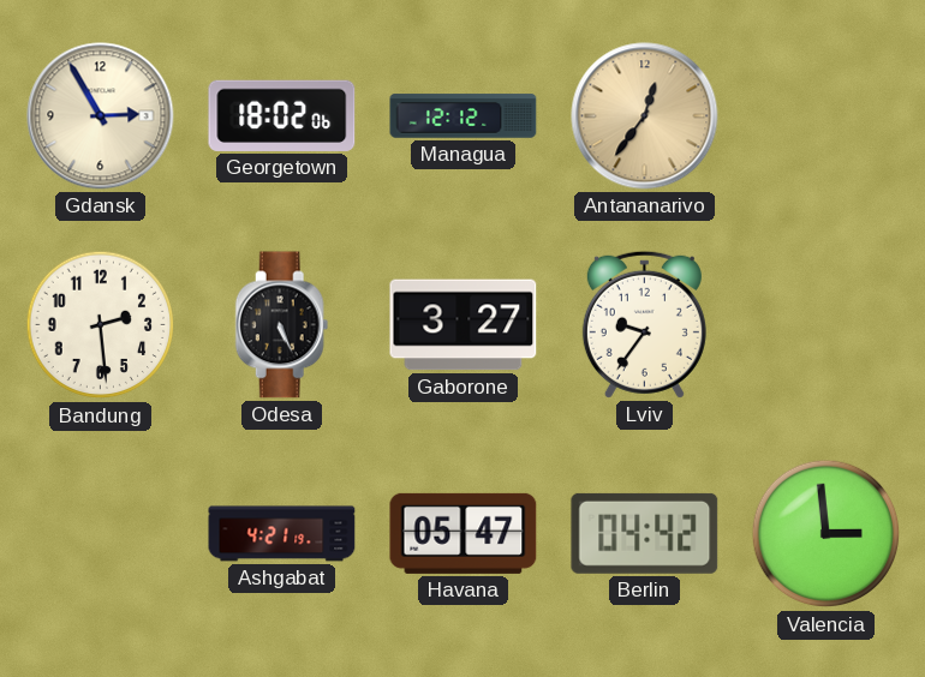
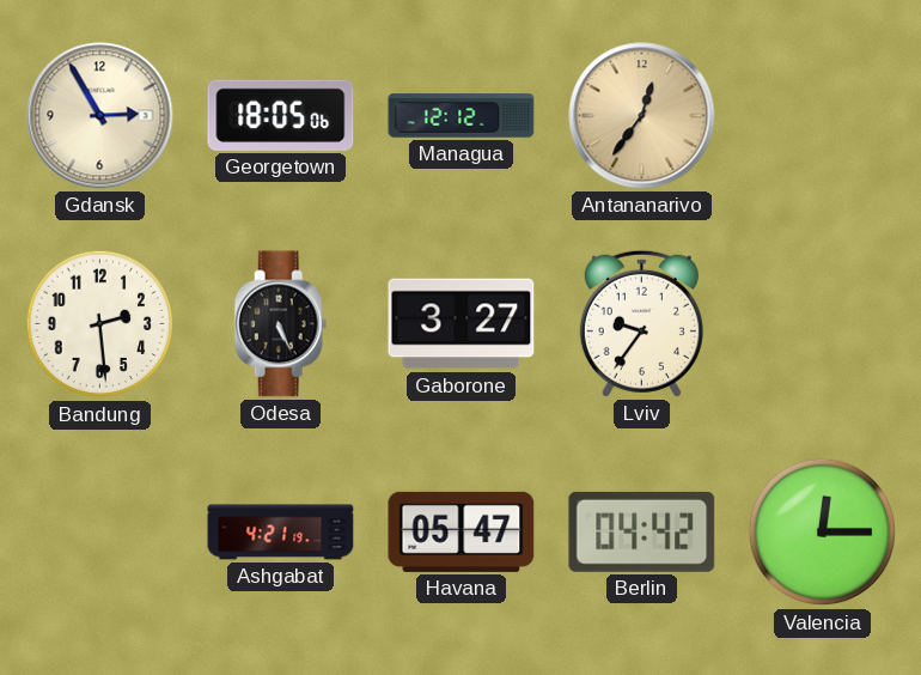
Georgetown: 18:02 -> 18:05 (281, 115)
Valencia: 2:59 -> 12:15 (823, 533)
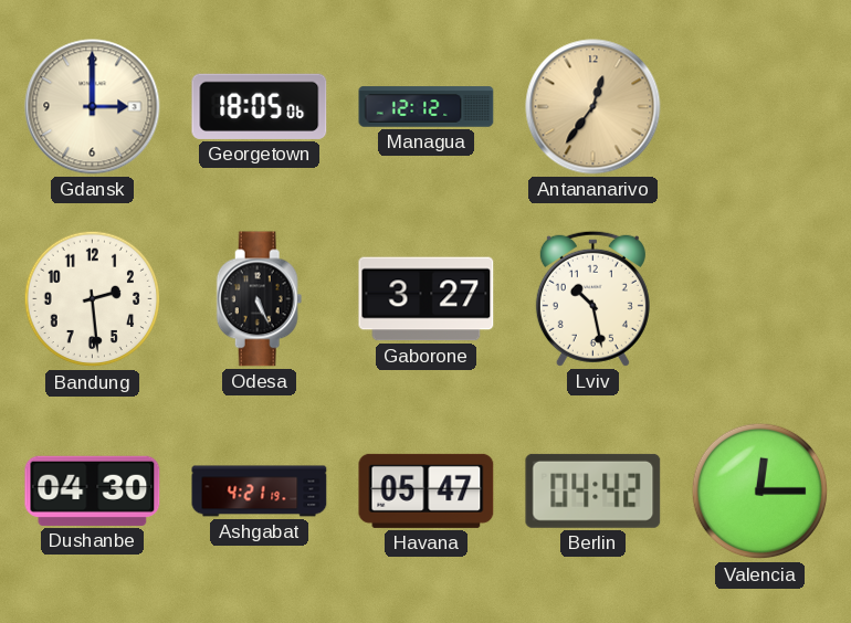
Gdansk: 2:55 -> 3:00 (93, 107)
Lviv: 9:36 -> 10:28 (592, 298)
Dushanbe: none -> 04:30 (93, 490)
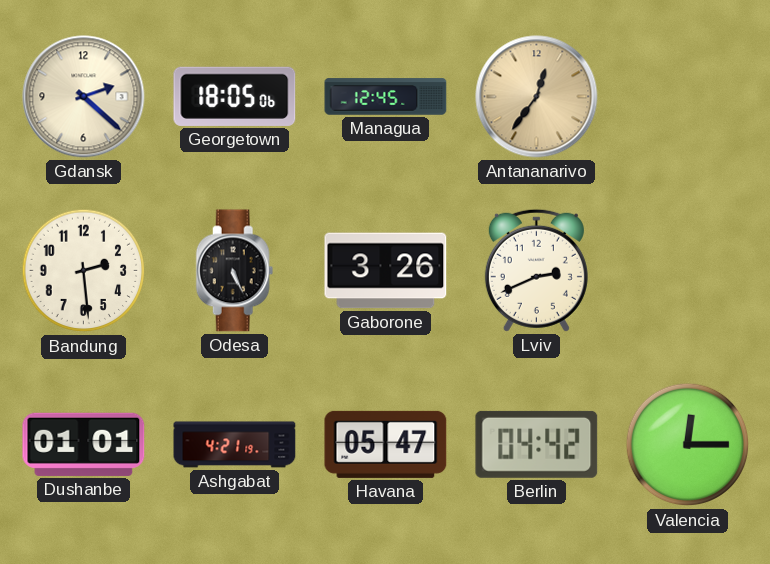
Gdansk: 3:00 -> 2:22 (84, 97)
Managua: 12:12 -> 12:45 (386, 97)
Gaborone: 3:27 -> 3:26 (386, 271)
Lviv: 10:28 -> 2:41 (536, 270)
Dushanbe: 04:30 -> 01:01 (84, 444)
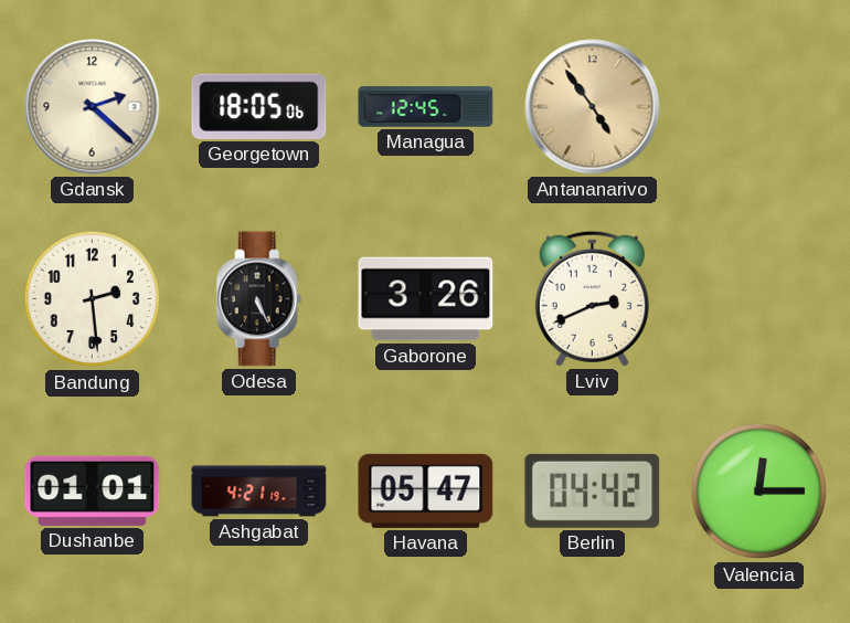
Antananarivo: 12:36 -> 4:54 (593, 107)
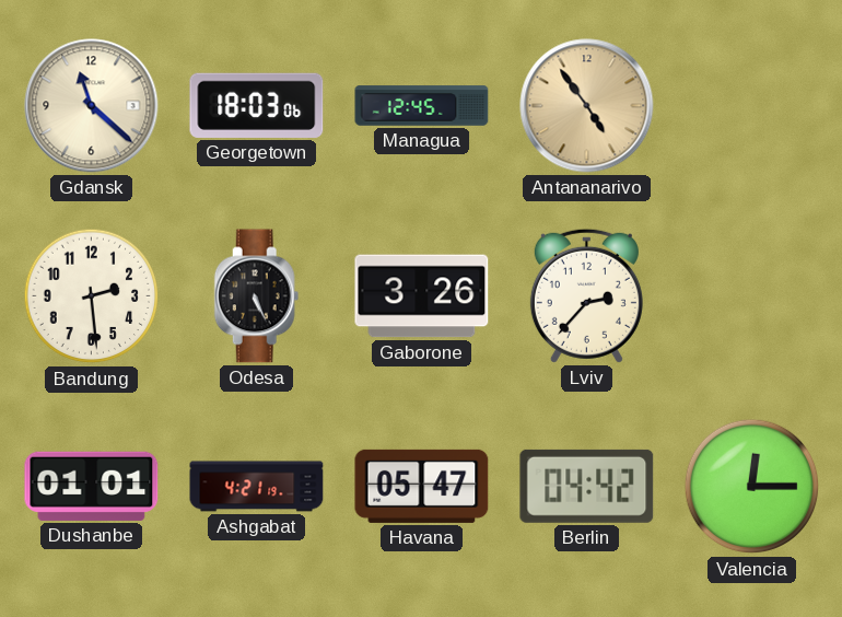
Gdansk: 2:22 -> 11:22 (92, 106)
Georgetown: 18:05 -> 18:03 (257, 105)
Lviv: 2:41 -> 2:37 (586, 295)
